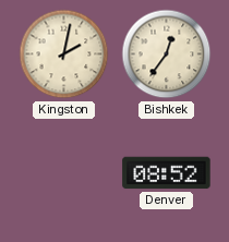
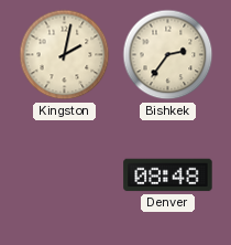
Bishkek: 12:36 -> 2:36 (168, 55)
Denver: 08:52 -> 08:48 (168, 175)
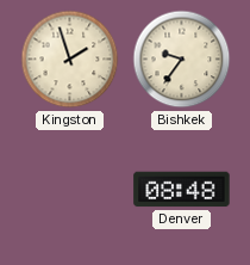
Kingston: 2:02 -> 1:57 (70, 60)
Bishkek: 2:36 -> 9:36 (182, 60)
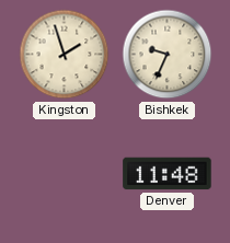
Bishkek: 9:36 -> 9:34 (168, 55)
Denver: 08:48 -> 11:48 (168, 174)
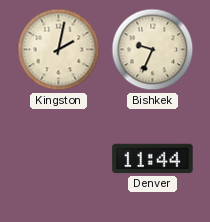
Kingston: 1:57 -> 2:02 (59, 50)
Denver: 11:48 -> 11:44 (153, 159)
